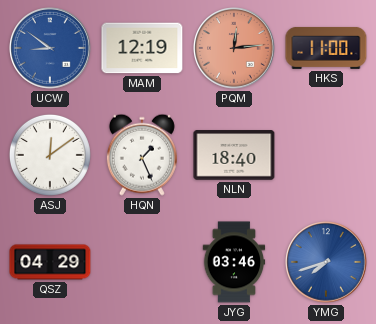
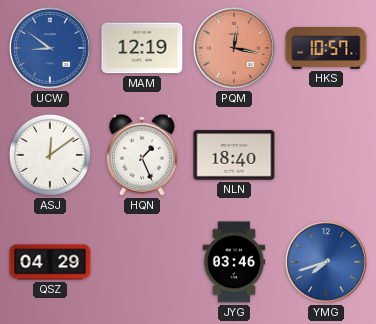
PQM: 12:14 -> 12:17 (234, 48)
HKS: 11:00 -> 10:57 (326, 48)
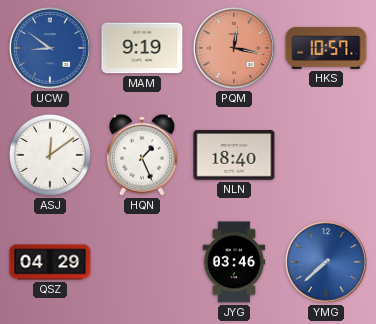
MAM: 12:19 -> 9:19 (142, 48)
YMG: 7:42 -> 7:38 (326, 262)
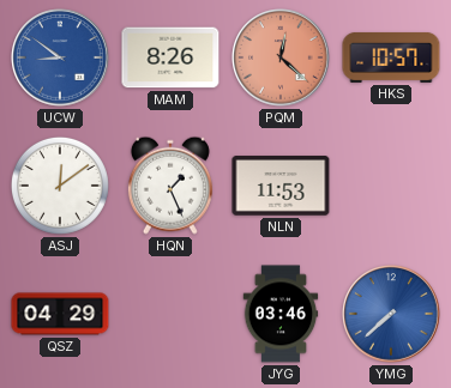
MAM: 9:19 -> 8:26 (170, 57)
PQM: 12:17 -> 12:22 (281, 57)
NLN: 18:40 -> 11:53 (281, 186)
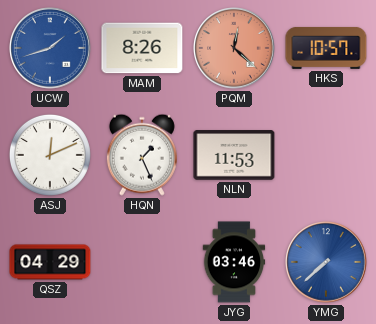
UCW: 8:51 -> 1:42 (50, 48)
ASJ: 12:09 -> 12:11 (50, 155)
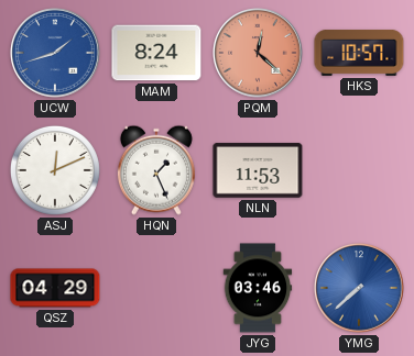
MAM: 8:26 -> 8:24 (156, 53)
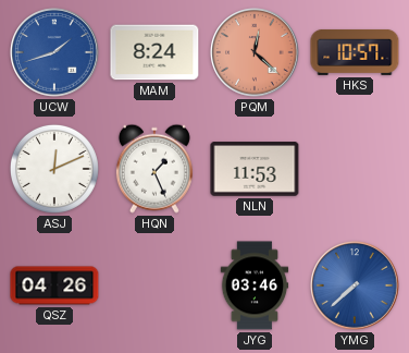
QSZ: 04:29 -> 04:26 (54, 285)
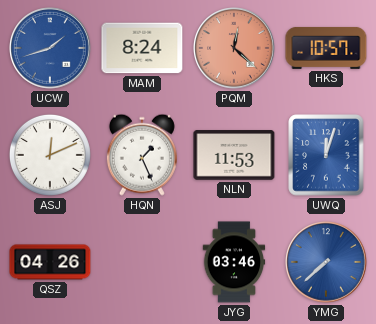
UWQ: none -> 12:03 (326, 155)
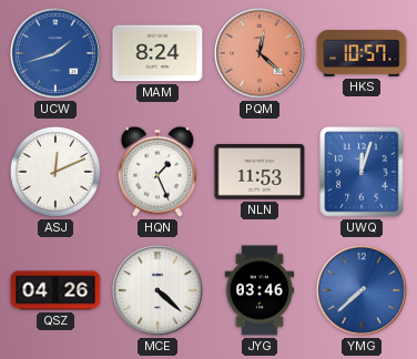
MCE: none -> 4:22 (157, 290)
